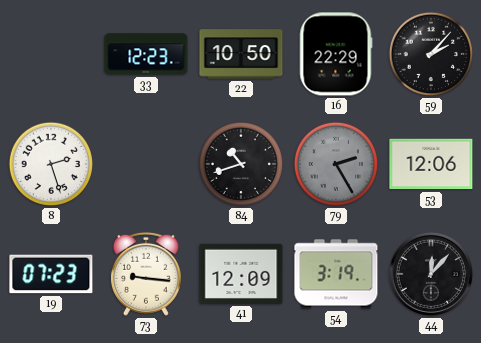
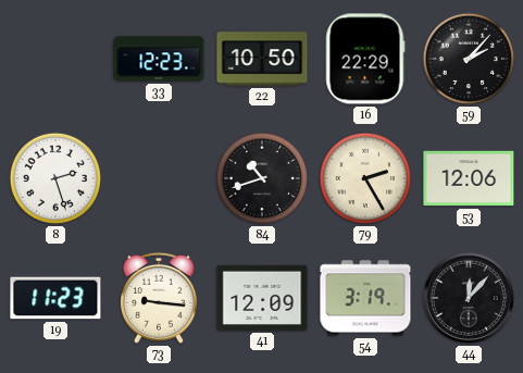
79 dial: grey -> cream (365, 178)
19: 07:23 -> 11:23 (55, 298)
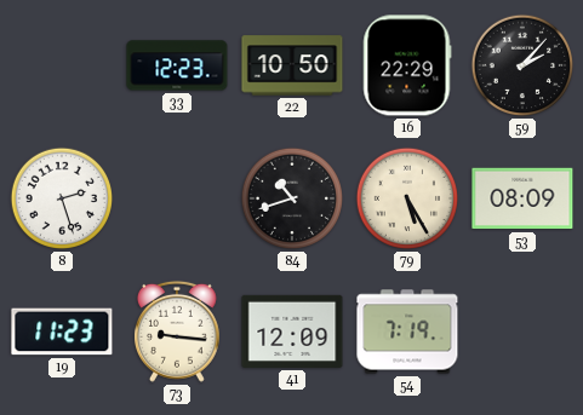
79: 2:25 -> 5:25 (407, 198)
53: 12:06 -> 08:09 (522, 198)
54: 3:19 -> 7:19 (407, 332)
44: 12:07 -> none (469, 298)
